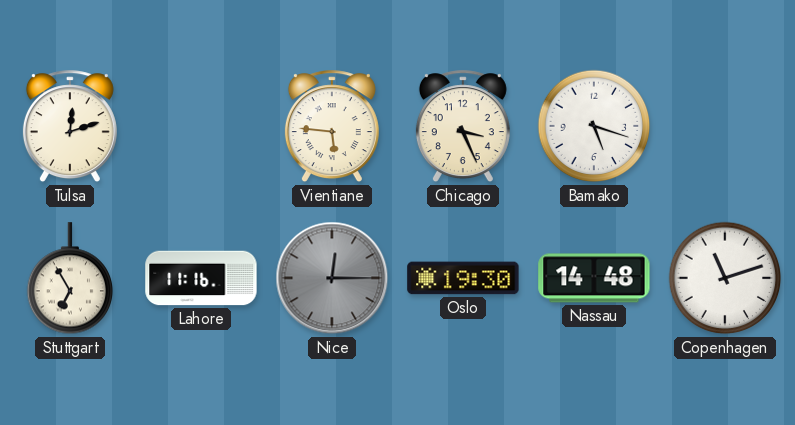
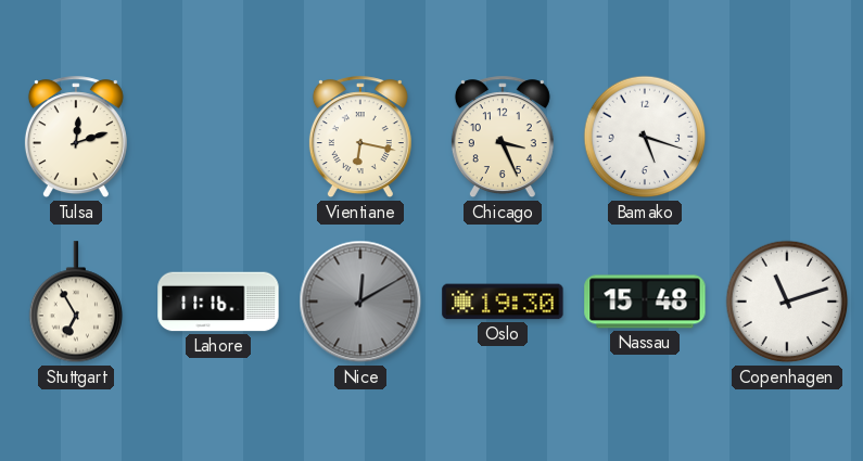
Vientiane: 5:46 -> 6:17 (360, 138)
Nice: 12:15 -> 12:10 (360, 302)
Nassau: 14:48 -> 15:48 (645, 302)
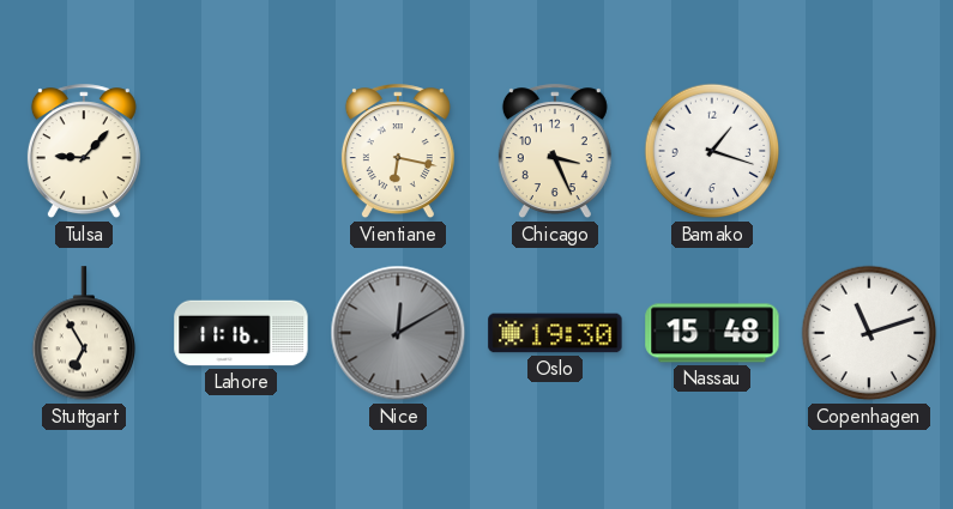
Tulsa: 12:12 -> 9:07 (84, 152)
Bamako: 5:18 -> 1:18 (712, 151)
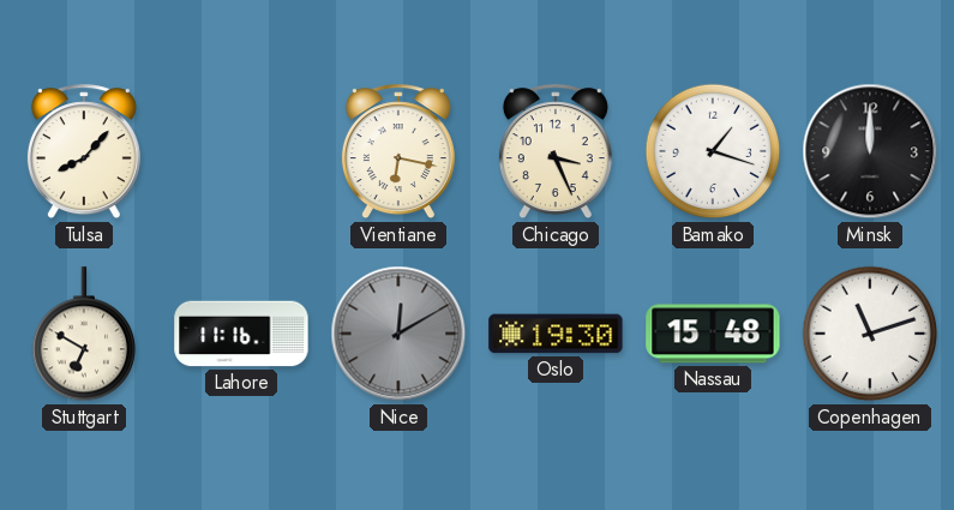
Tulsa: 9:07 -> 8:07 (84, 152)
Minsk: none -> 12:00 (870, 151)
Stuttgart: 6:55 -> 6:50 (84, 335)
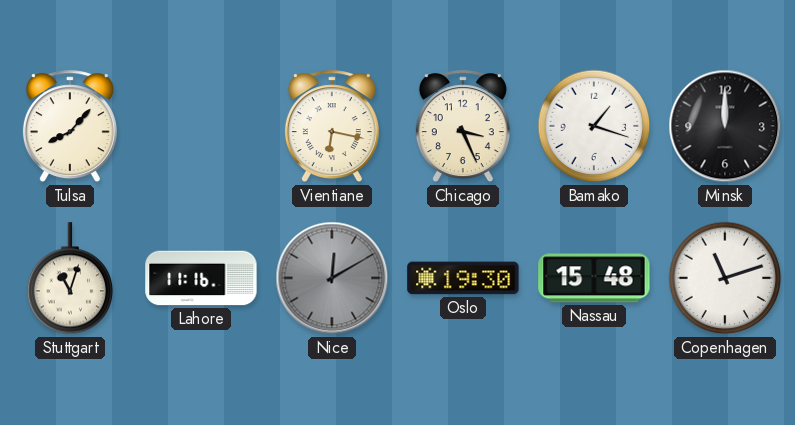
Stuttgart: 6:50 -> 11:03 (70, 279)
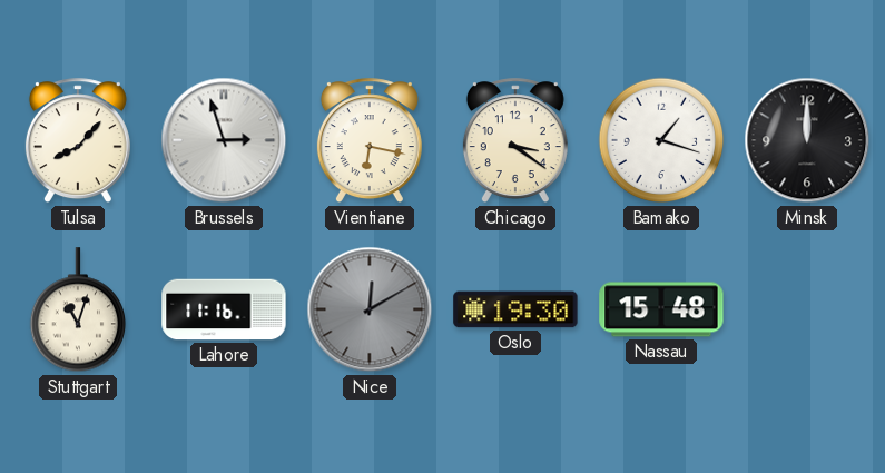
Brussels: none -> 2:57 (224, 140)
Chicago: 3:26 -> 3:21 (515, 141)
Copenhagen: 11:12 -> none (725, 278)
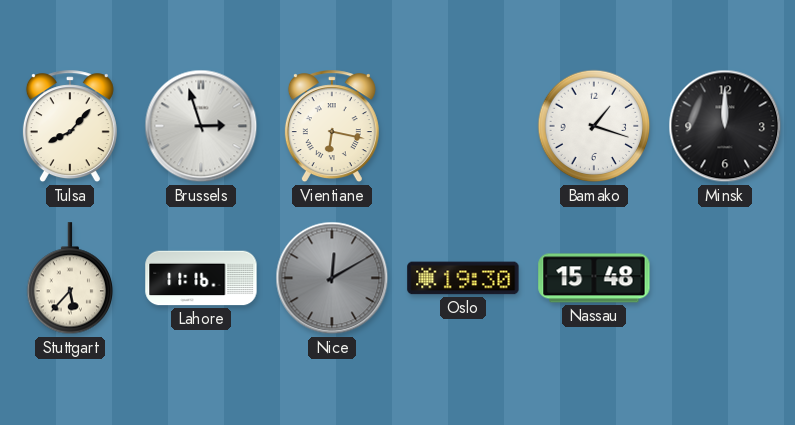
Chicago: 3:21 -> none (515, 141)
Stuttgart: 11:03 -> 5:37 (70, 279)
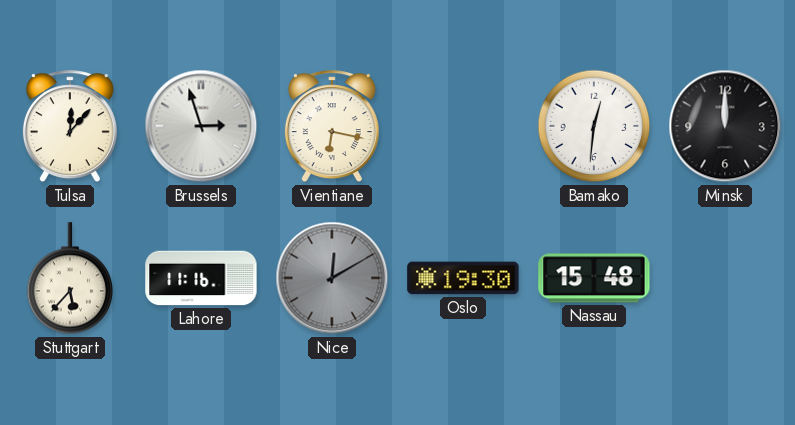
Tulsa: 8:07 -> 12:07 (70, 127)
Bamako: 1:18 -> 12:31 (594, 126)
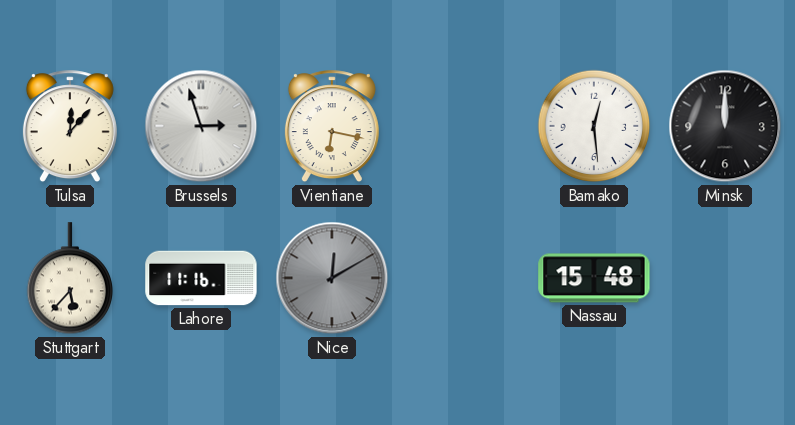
Bamako: 12:31 -> 12:29 (594, 126)
Oslo: 19:30 -> none (463, 278)
